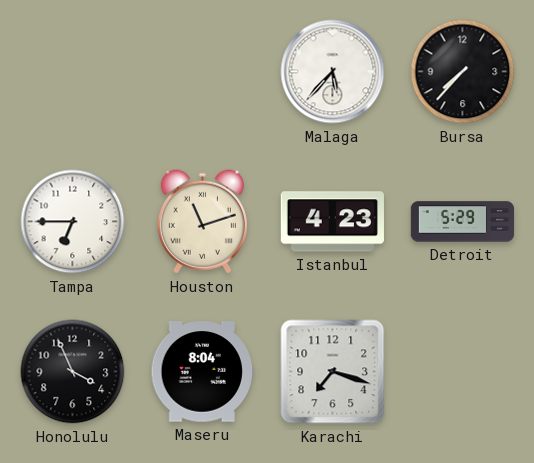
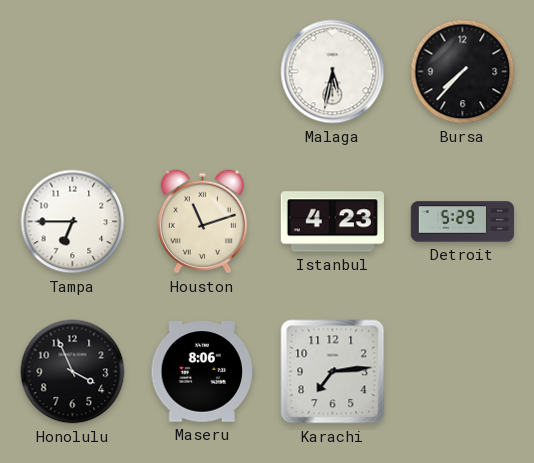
Malaga: 5:37 -> 5:32 (333, 72)
Maseru: 8:04 -> 8:06 (202, 372)
Karachi: 7:18 -> 7:14 (333, 372)
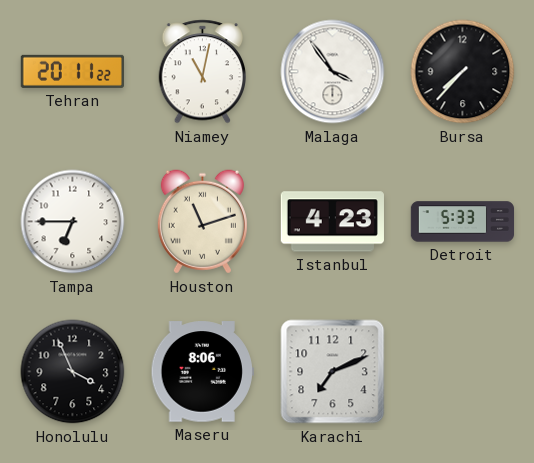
Tehran: none -> 20:11 (72, 71)
Niamey: none -> 11:02 (203, 72)
Malaga: 5:32 -> 3:54 (333, 72)
Detroit: 5:29 -> 5:33 (463, 222)
Karachi: 7:14 -> 7:11 (333, 372)
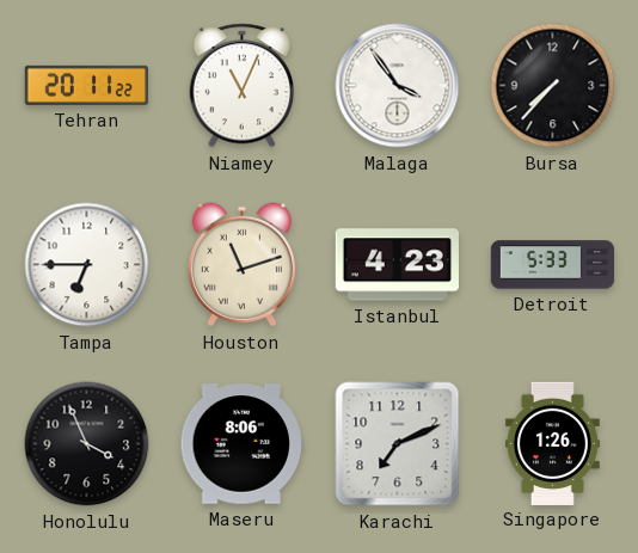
Niamey: 11:02 -> 11:04 (243, 86)
Singapore: none -> 1:26 (552, 443)
